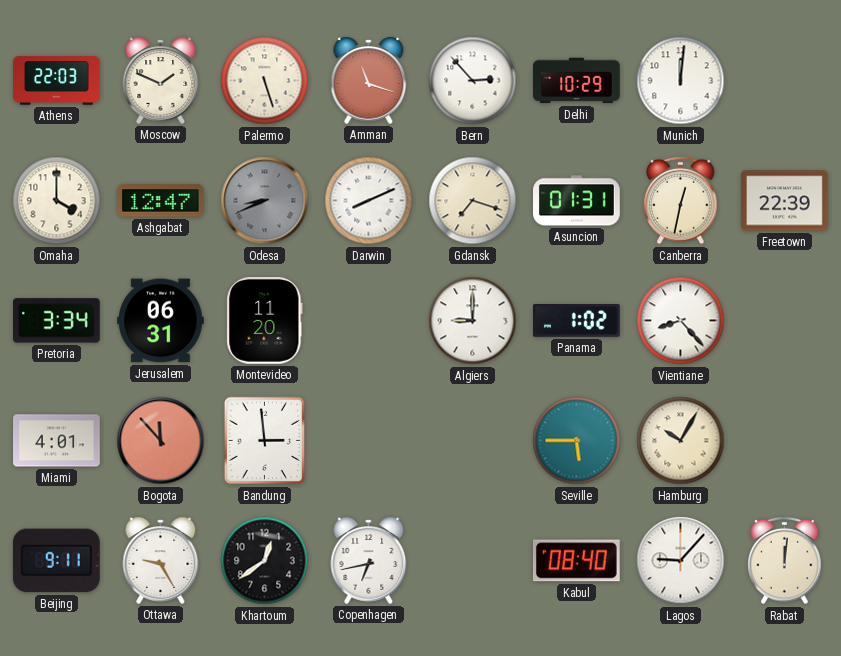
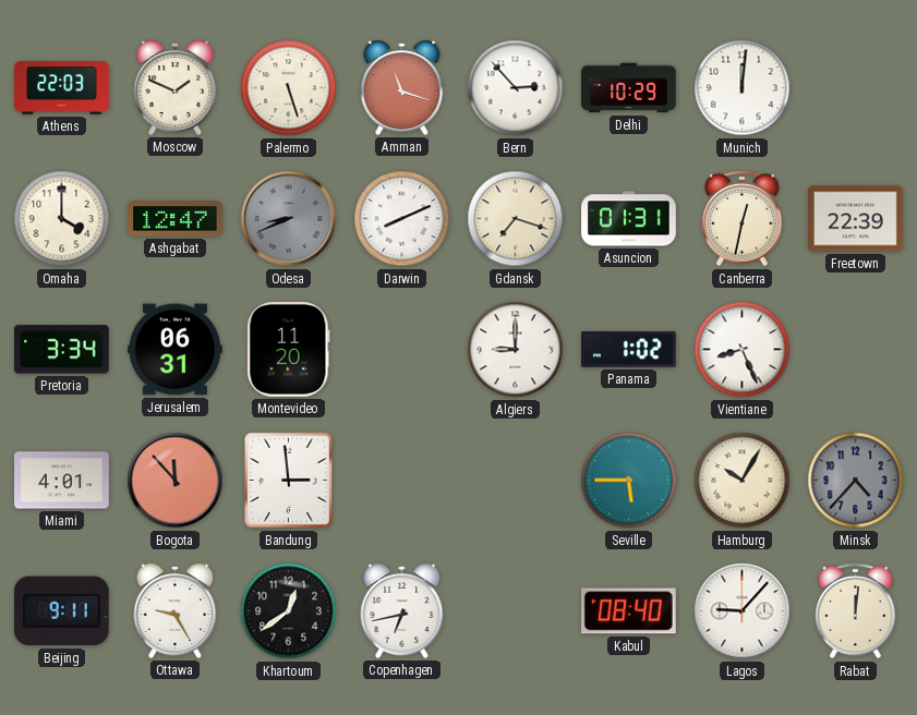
Vientiane: 8:23 -> 8:26 (743, 350)
Minsk: none -> 4:37 (856, 481)
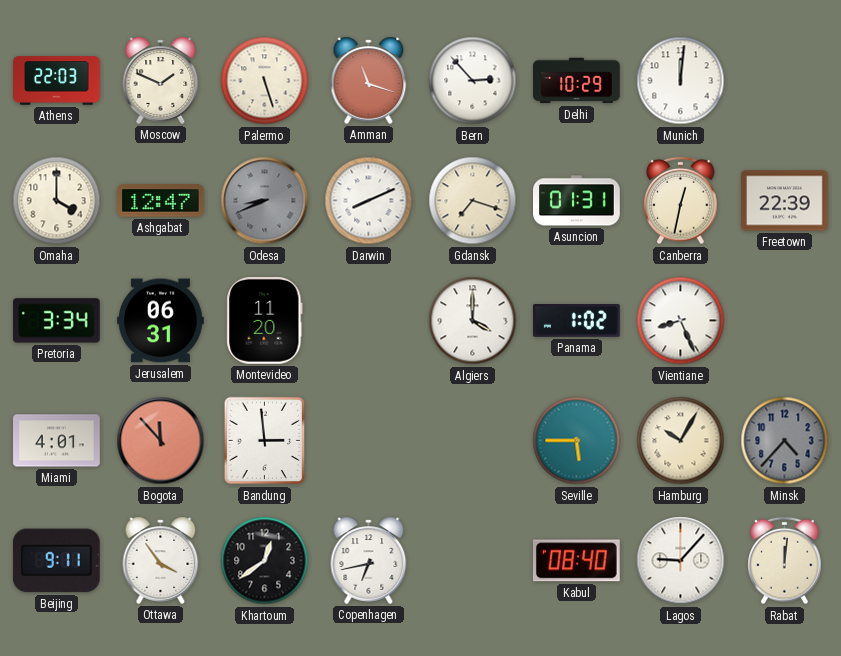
Algiers: 9:00 -> 4:00 (473, 321)
Ottawa: 9:25 -> 3:54 (161, 560)
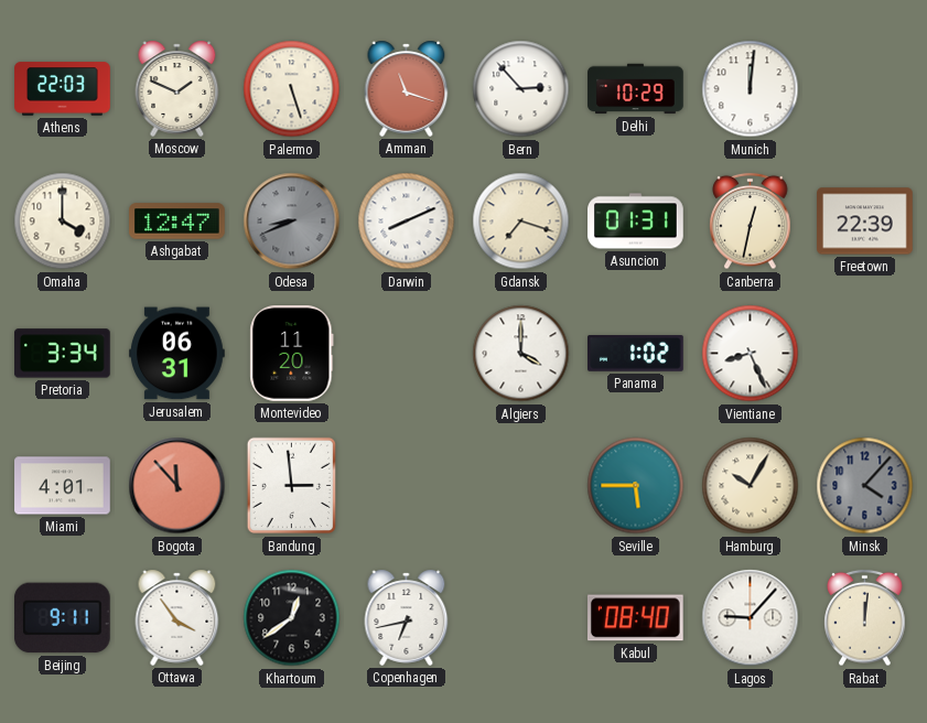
Minsk: 4:37 -> 4:07 (865, 486)
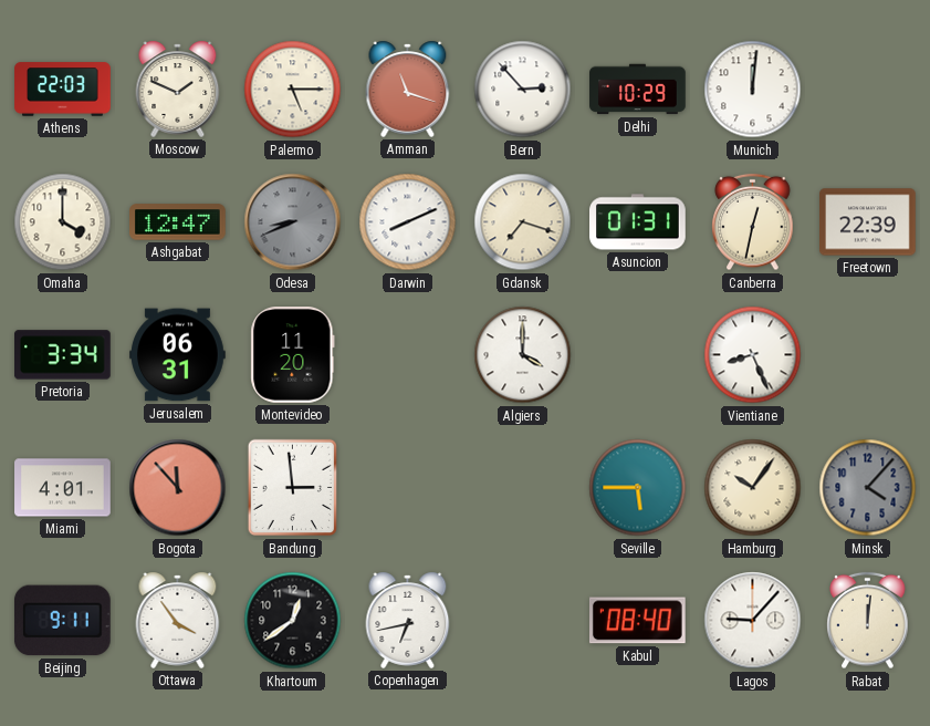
Palermo: 5:27 -> 5:15 (293, 90)
Panama: 1:02 -> none (636, 354)
Hamburg: 10:05 -> 10:06 (753, 488)
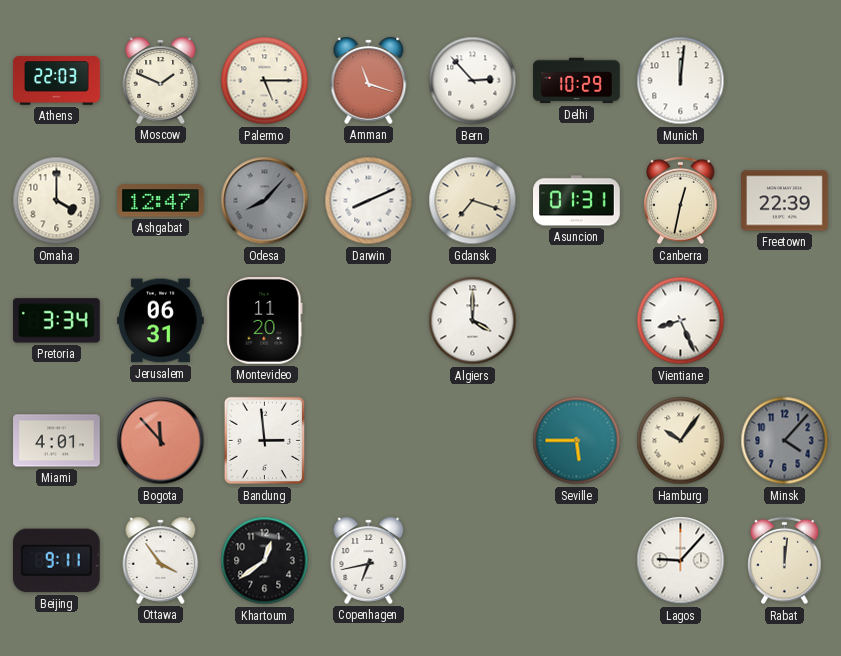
Odesa: 8:41 -> 8:07 (265, 201)
Kabul: 08:40 -> none (637, 621)
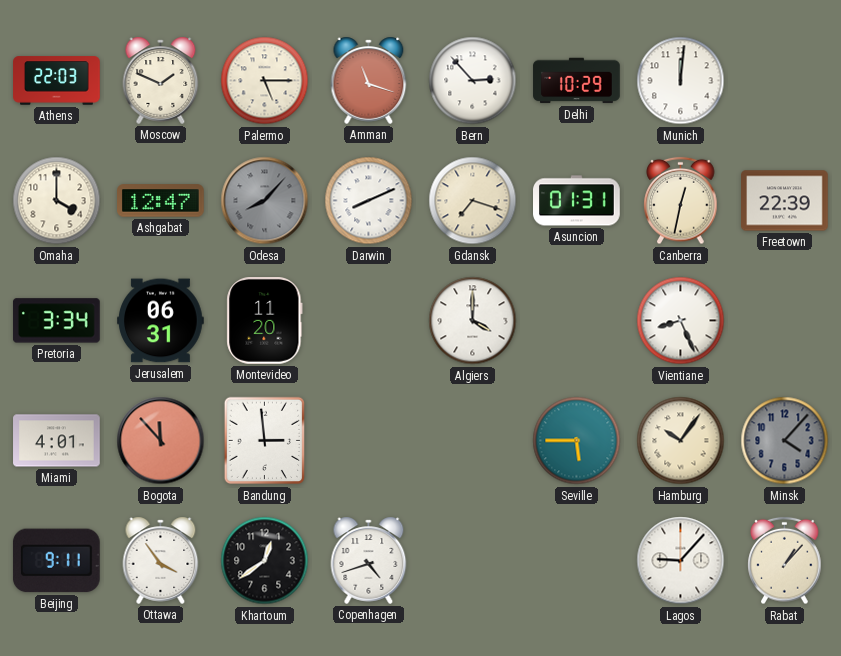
Copenhagen: 6:43 -> 4:42 (369, 560)
Rabat: 12:01 -> 1:07 (785, 561)
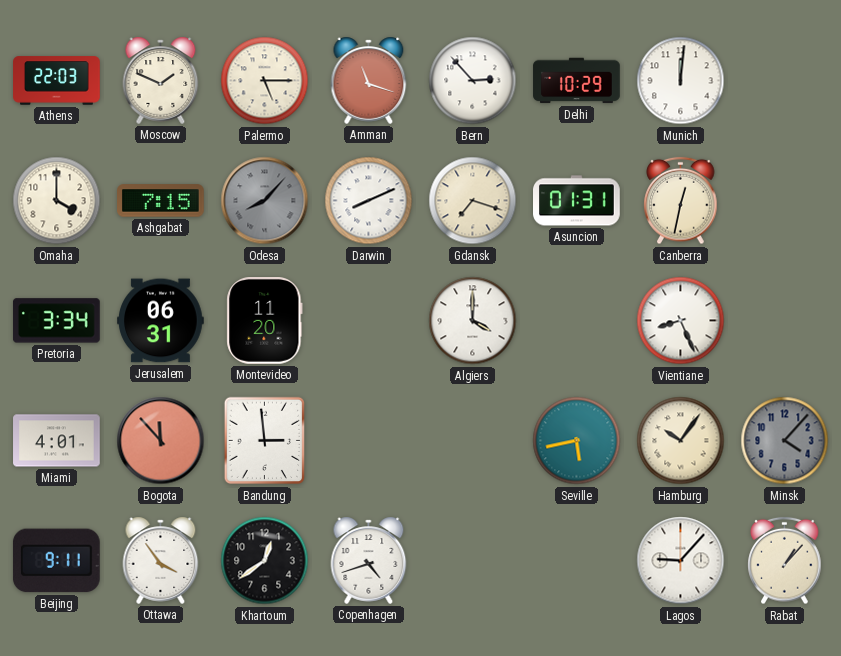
Ashgabat: 12:47 -> 7:15 (161, 201)
Freetown: 22:39 -> none (785, 201)
Seville: 5:45 -> 5:43 (577, 441)
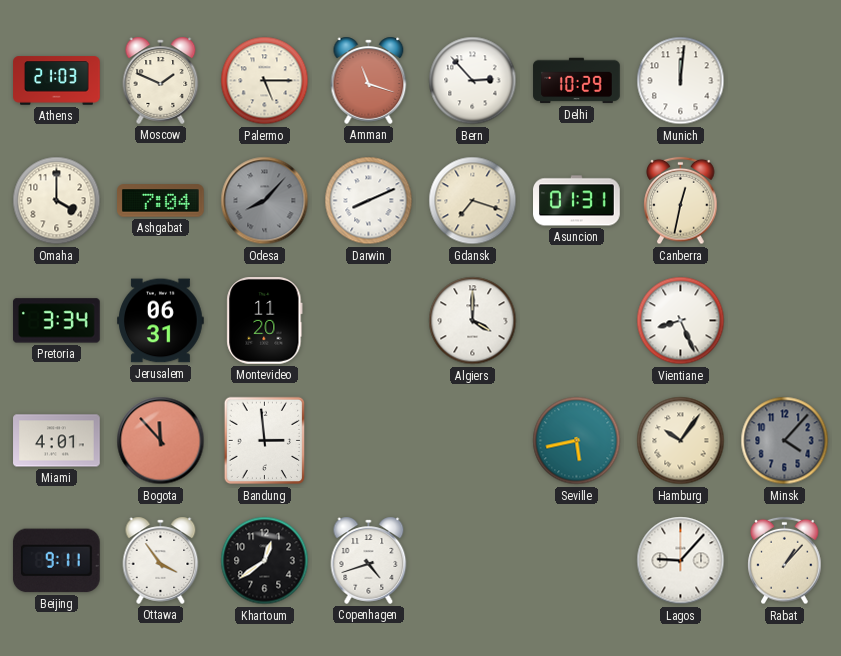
Athens: 22:03 -> 21:03 (57, 81)
Ashgabat: 7:15 -> 7:04 (161, 201)
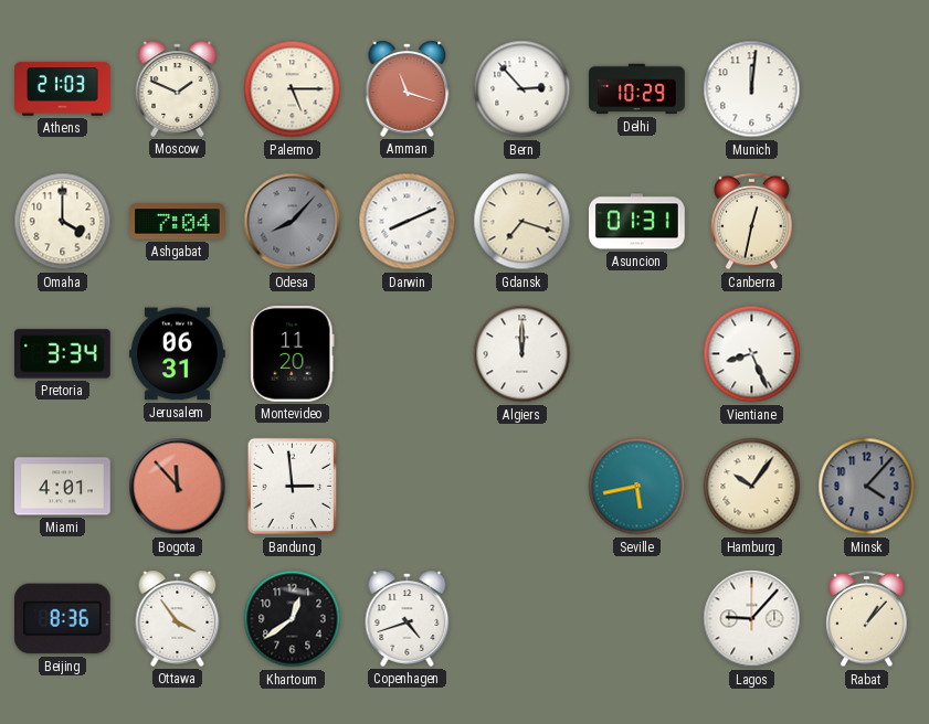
Algiers: 4:00 -> 12:00 (522, 354)
Beijing: 9:11 -> 8:36 (62, 619)
